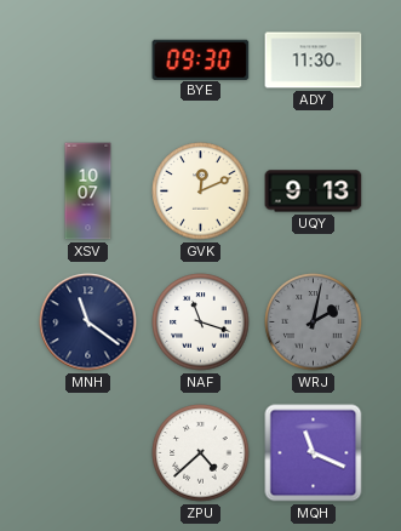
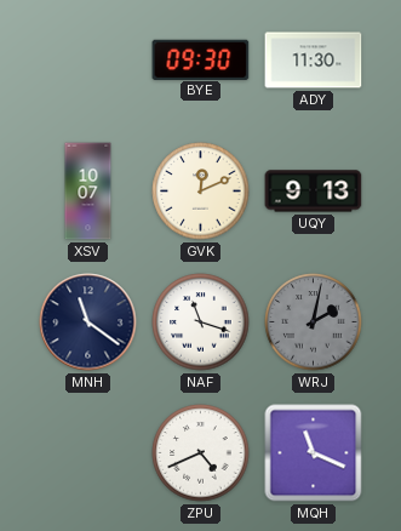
ZPU: 4:38 -> 4:41 (201, 453)
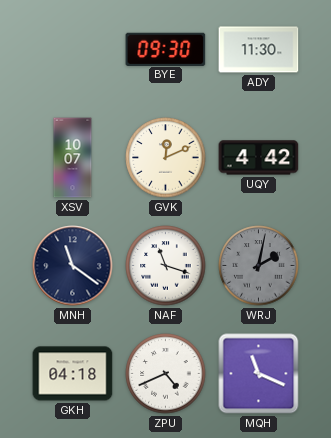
UQY: 9:13 -> 4:42 (259, 158)
GKH: none -> 04:18 (73, 374)
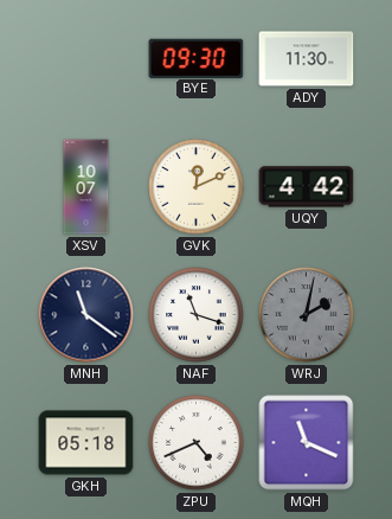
GKH: 04:18 -> 05:18 (86, 443)
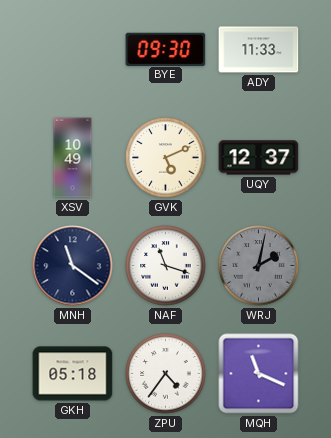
ADY: 11:30 -> 11:33 (259, 50)
XSV: 10:07 -> 10:49 (73, 158)
GVK: 12:11 -> 5:11 (166, 158)
UQY: 4:42 -> 12:37 (259, 158)
ZPU: 4:41 -> 4:36 (166, 374)
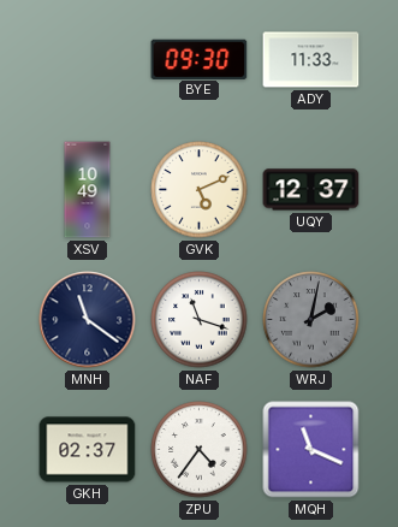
GKH: 05:18 -> 02:37 (88, 450)
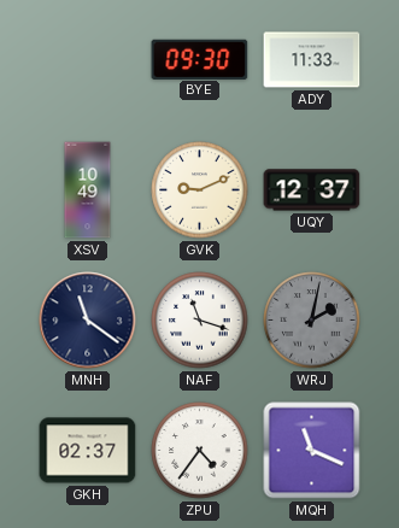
GVK: 5:11 -> 9:11 (200, 190)
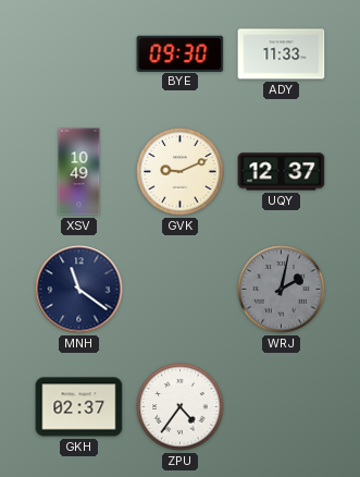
NAF: 11:18 -> none (200, 321)
MQH: 11:19 -> none (312, 451)
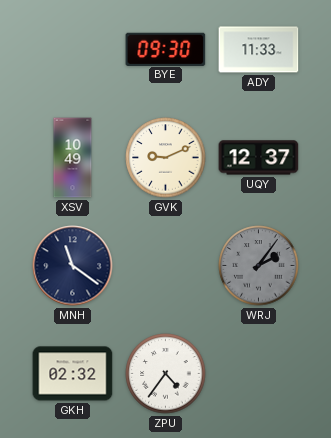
WRJ: 2:02 -> 2:06 (259, 266)
GKH: 02:37 -> 02:32 (73, 374)
